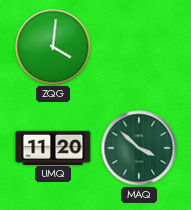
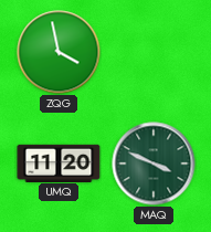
ZQG: 4:01 -> 3:58 (59, 52)
MAQ: 3:52 -> 3:49 (154, 164)
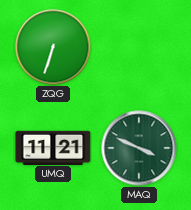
ZQG: 3:58 -> 6:33 (53, 47)
UMQ: 11:20 -> 11:21 (53, 147)
